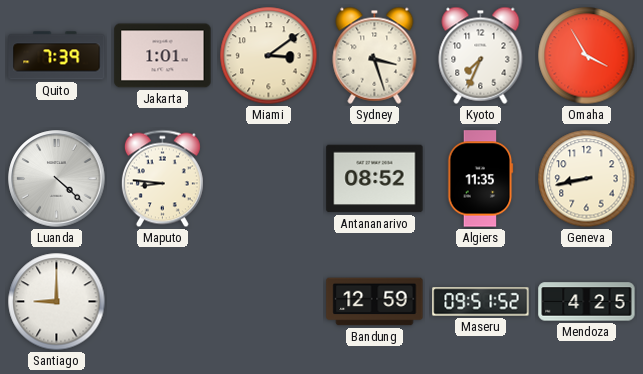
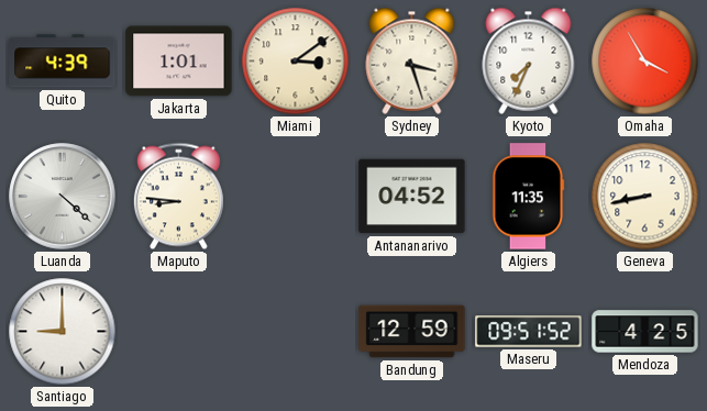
Quito: 7:39 -> 4:39 (63, 62)
Antananarivo: 08:52 -> 04:52 (412, 197)
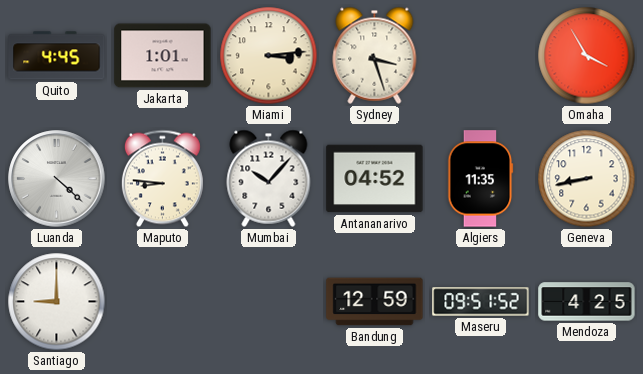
Quito: 4:39 -> 4:45 (57, 56)
Miami: 3:09 -> 3:14 (269, 56)
Kyoto: 7:34 -> none (529, 60)
Mumbai: none -> 10:07 (269, 178)
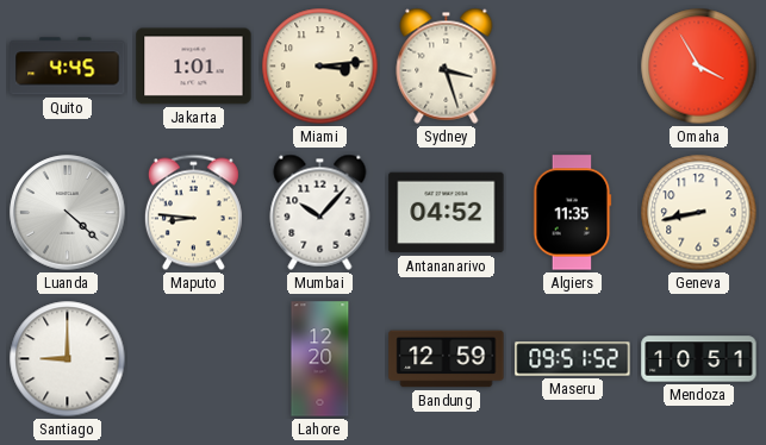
Lahore: none -> 12:20 (320, 359)
Mendoza: 4:25 -> 10:51 (699, 359)
